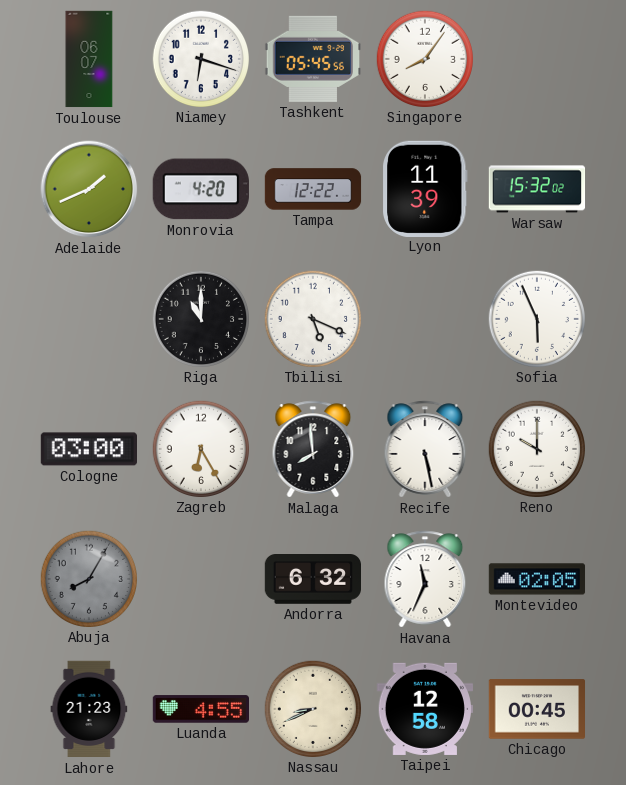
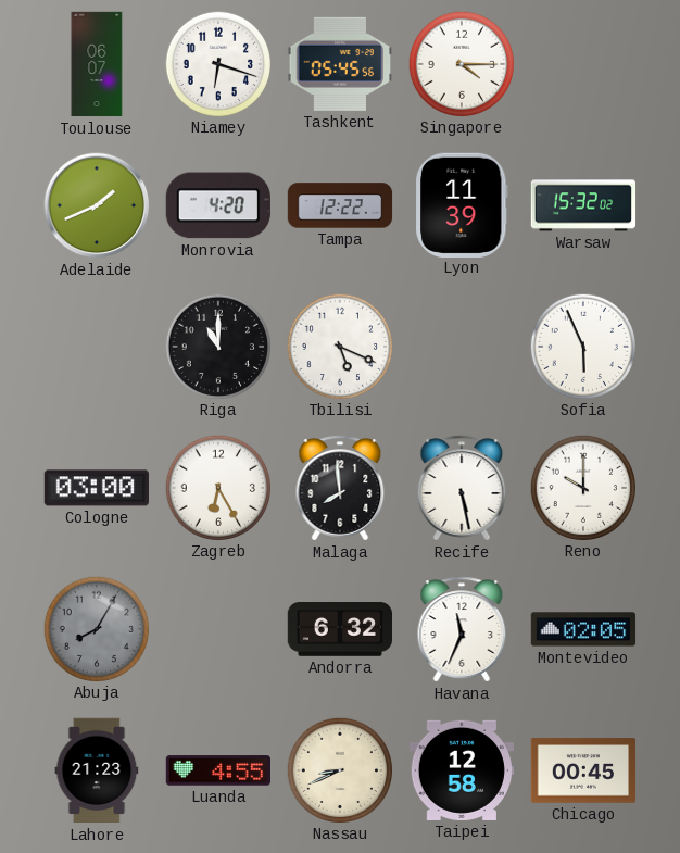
Singapore: 8:06 -> 4:15 (461, 63)
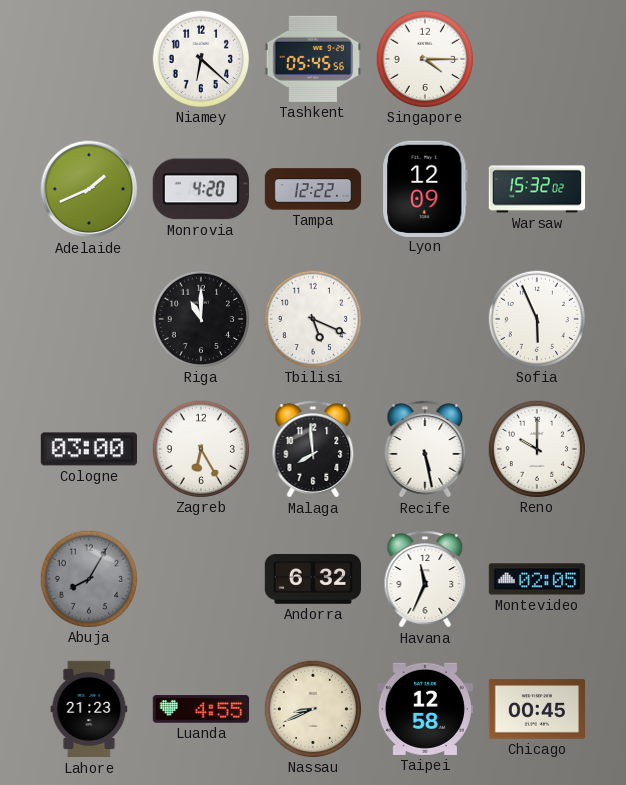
Toulouse: 06:07 -> none (97, 64)
Niamey: 6:18 -> 6:22 (200, 58)
Lyon: 11:39 -> 12:09 (426, 188)
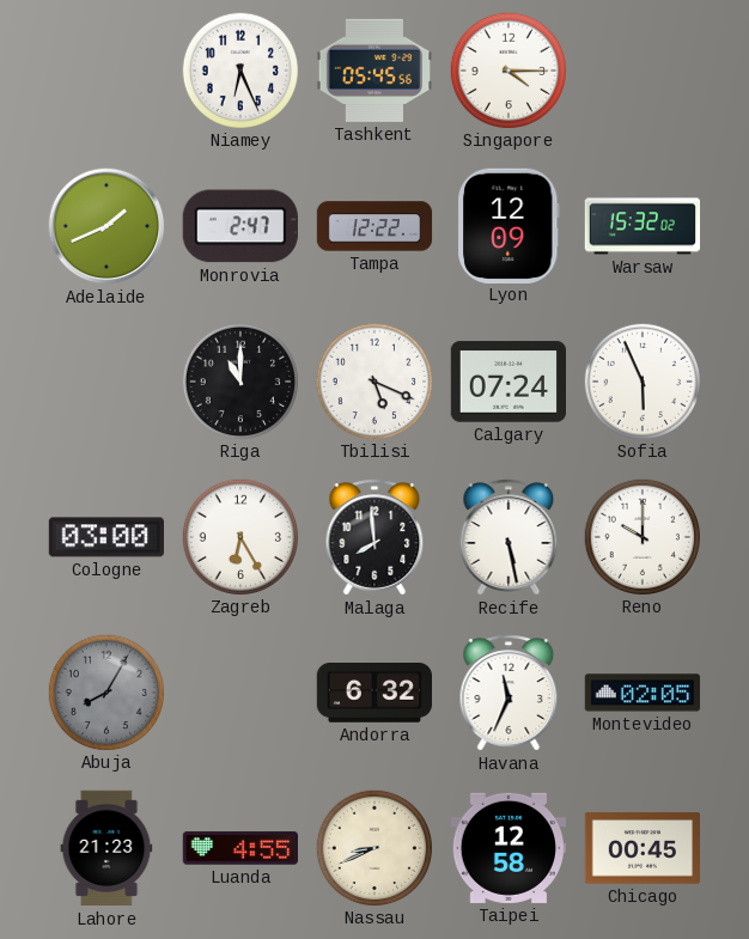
Niamey: 6:22 -> 6:26 (239, 69)
Monrovia: 4:20 -> 2:47 (240, 226)
Calgary: none -> 07:24 (507, 382)
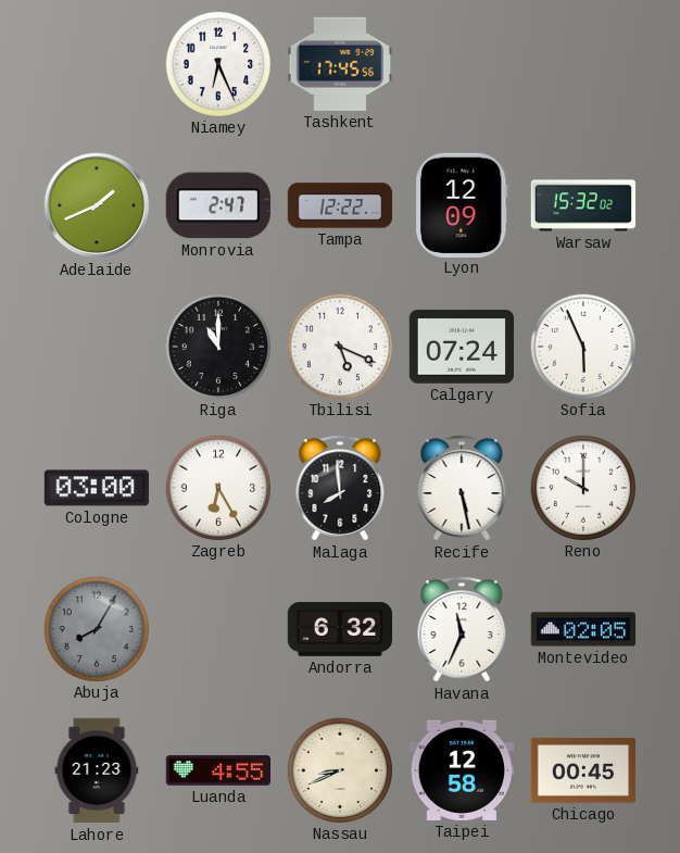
Tashkent: 05:45 -> 17:45 (339, 64)
Singapore: 4:15 -> none (507, 69)
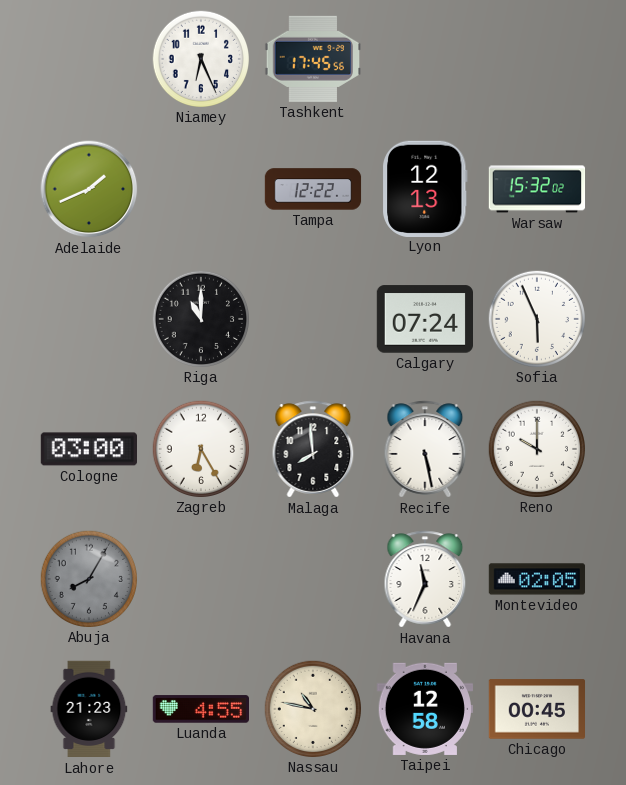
Monrovia: 2:47 -> none (218, 205)
Lyon: 12:09 -> 12:13 (426, 188)
Tbilisi: 5:19 -> none (339, 346)
Andorra: 6:32 -> none (339, 630)
Nassau: 8:41 -> 10:47 (312, 708)
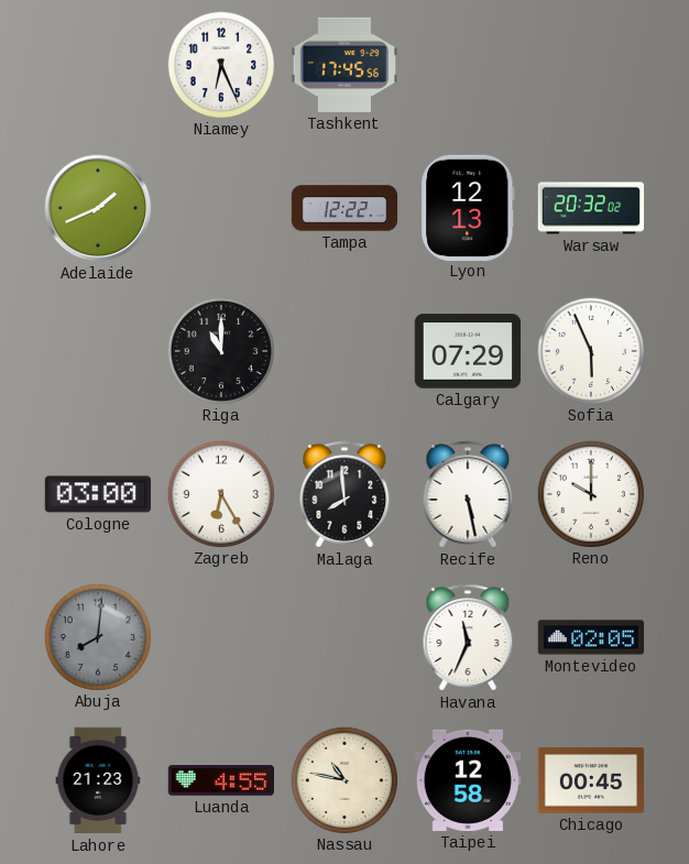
Warsaw: 15:32 -> 20:32 (591, 208)
Calgary: 07:24 -> 07:29 (467, 351)
Abuja: 8:05 -> 8:01 (97, 636)
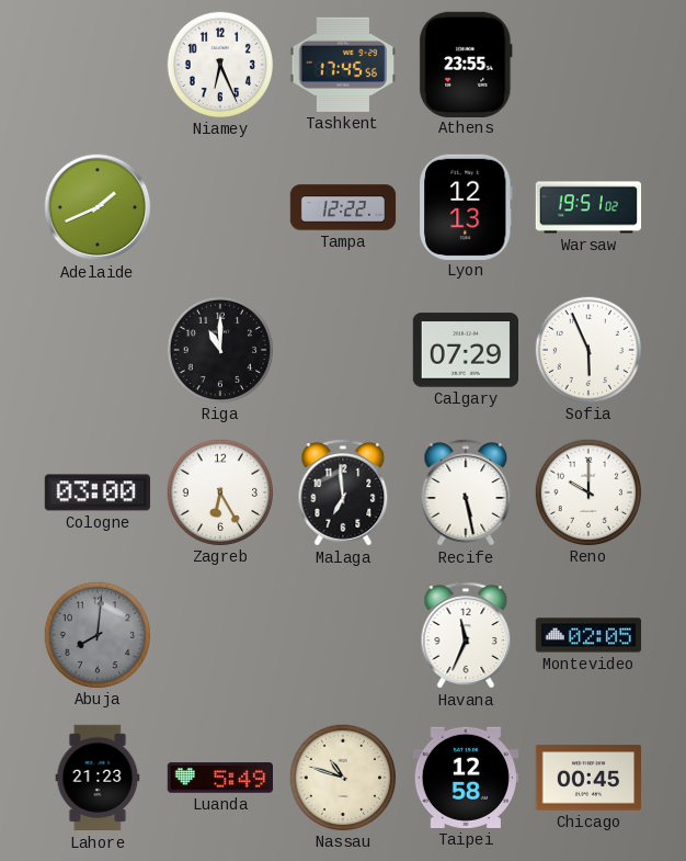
Athens: none -> 23:55 (466, 64)
Warsaw: 20:32 -> 19:51 (588, 207)
Malaga: 7:59 -> 6:59 (343, 492)
Luanda: 4:55 -> 5:49 (219, 778)
Nassau: 10:47 -> 10:48 (342, 777)
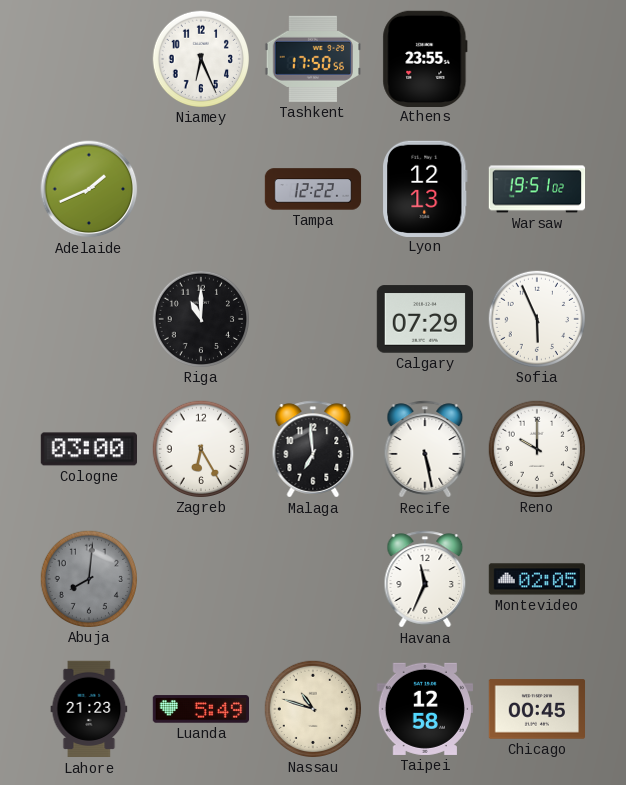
Tashkent: 17:45 -> 17:50 (312, 59)
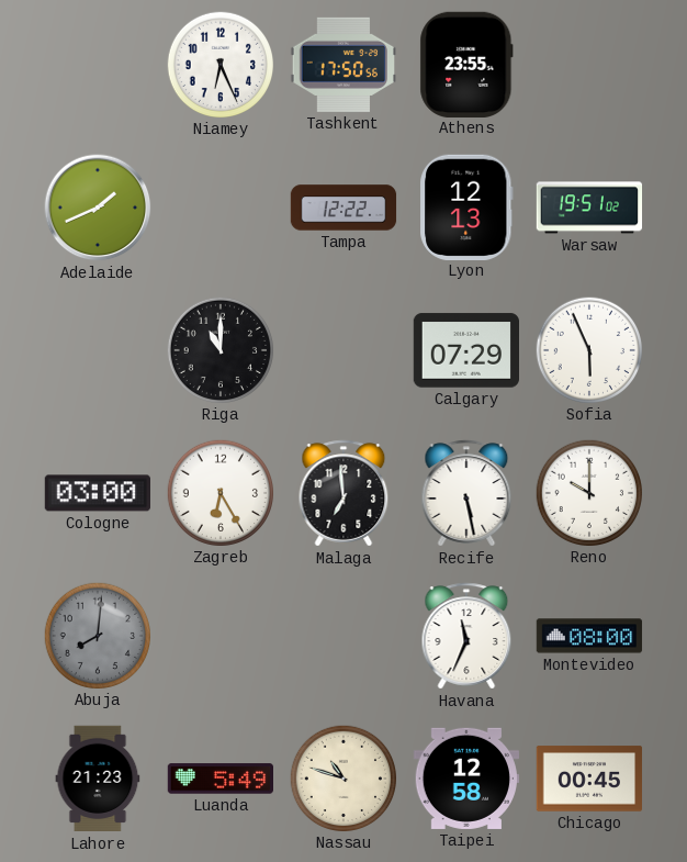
Montevideo: 02:05 -> 08:00 (589, 636)
